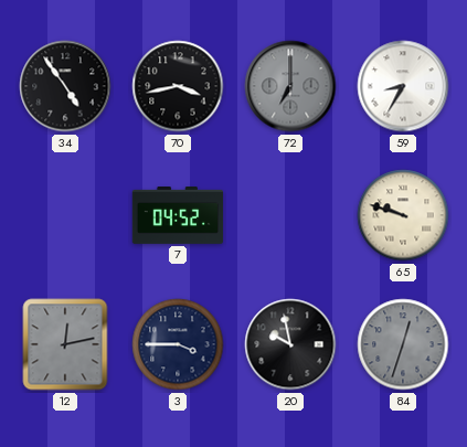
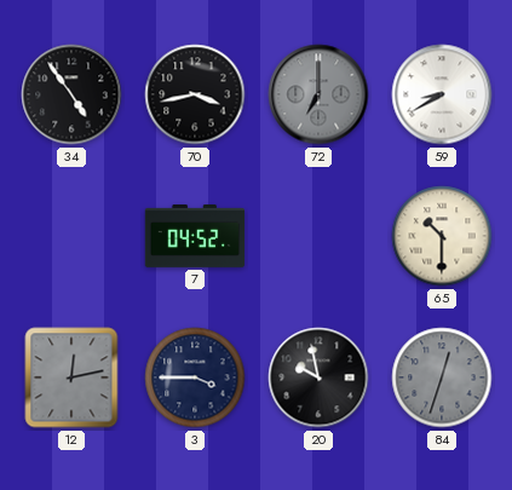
59: 8:35 -> 8:40 (442, 94)
65: 9:48 -> 10:30 (442, 236)
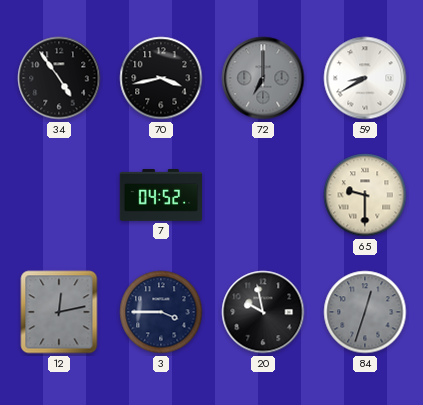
65: 10:30 -> 9:30 (365, 195)
